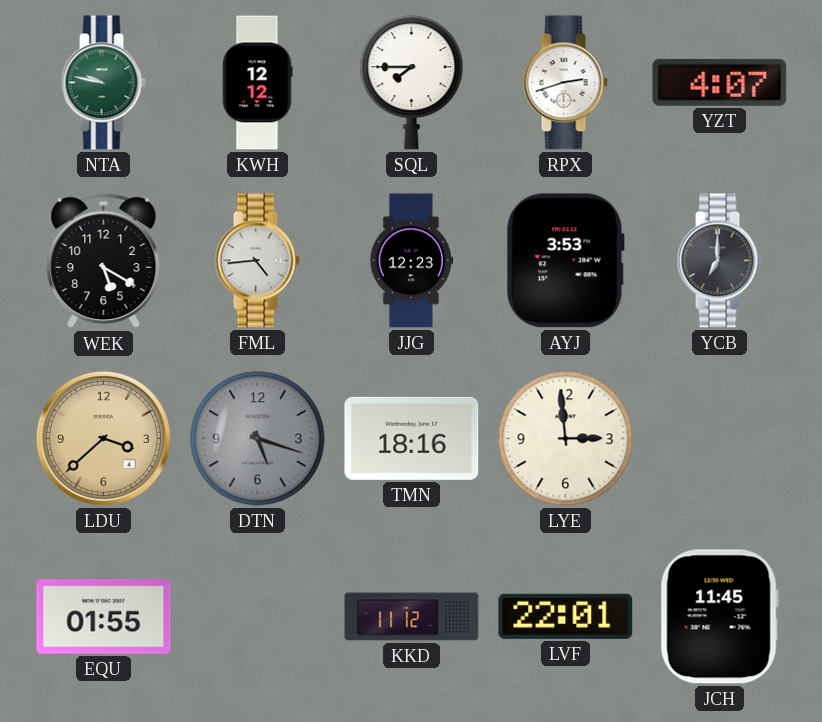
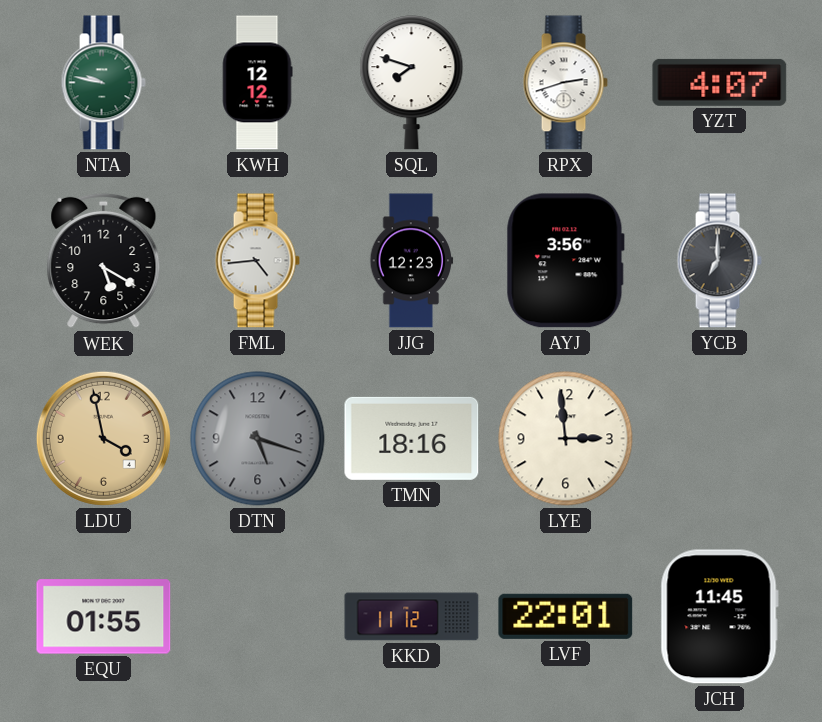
SQL: 7:45 -> 7:48 (412, 83)
AYJ: 3:53 -> 3:56 (565, 261)
LDU: 3:38 -> 3:58 (103, 438)
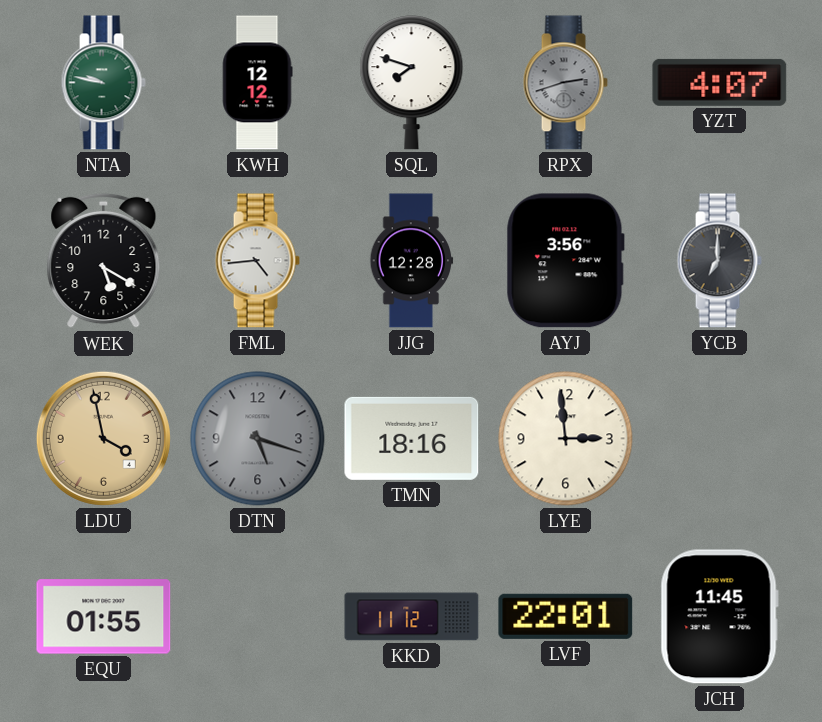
RPX dial: white -> grey (565, 83)
JJG: 12:23 -> 12:28 (412, 261)
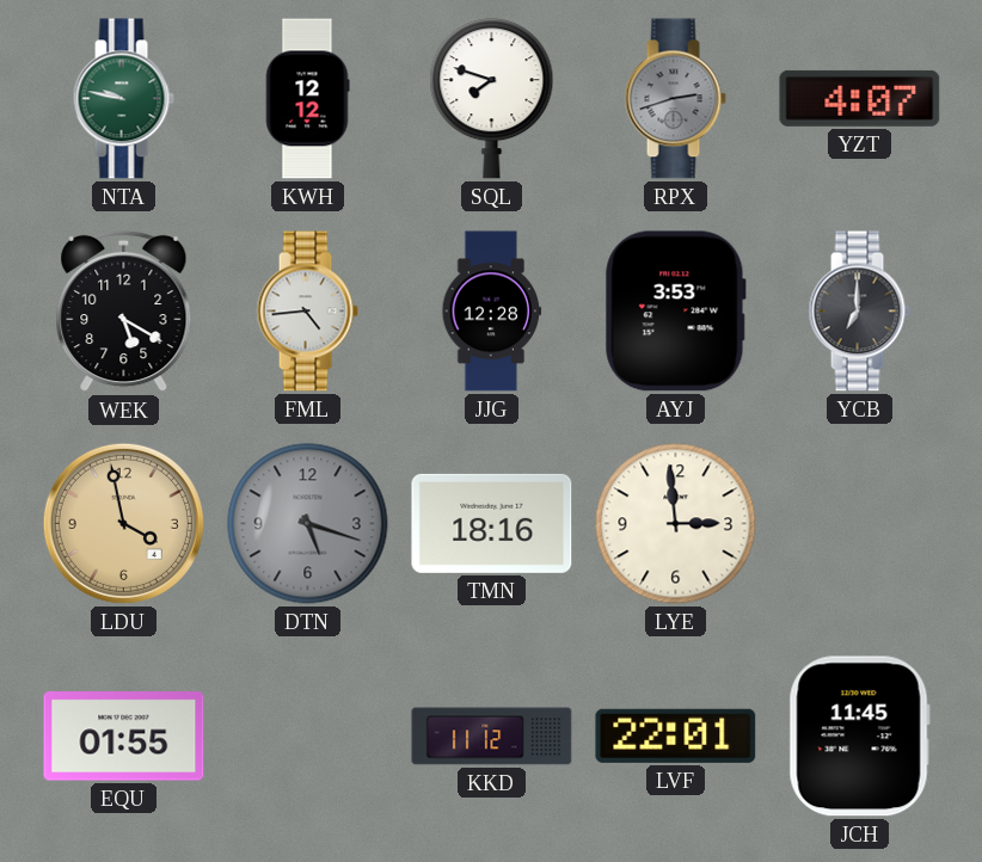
AYJ: 3:56 -> 3:53 (675, 312)
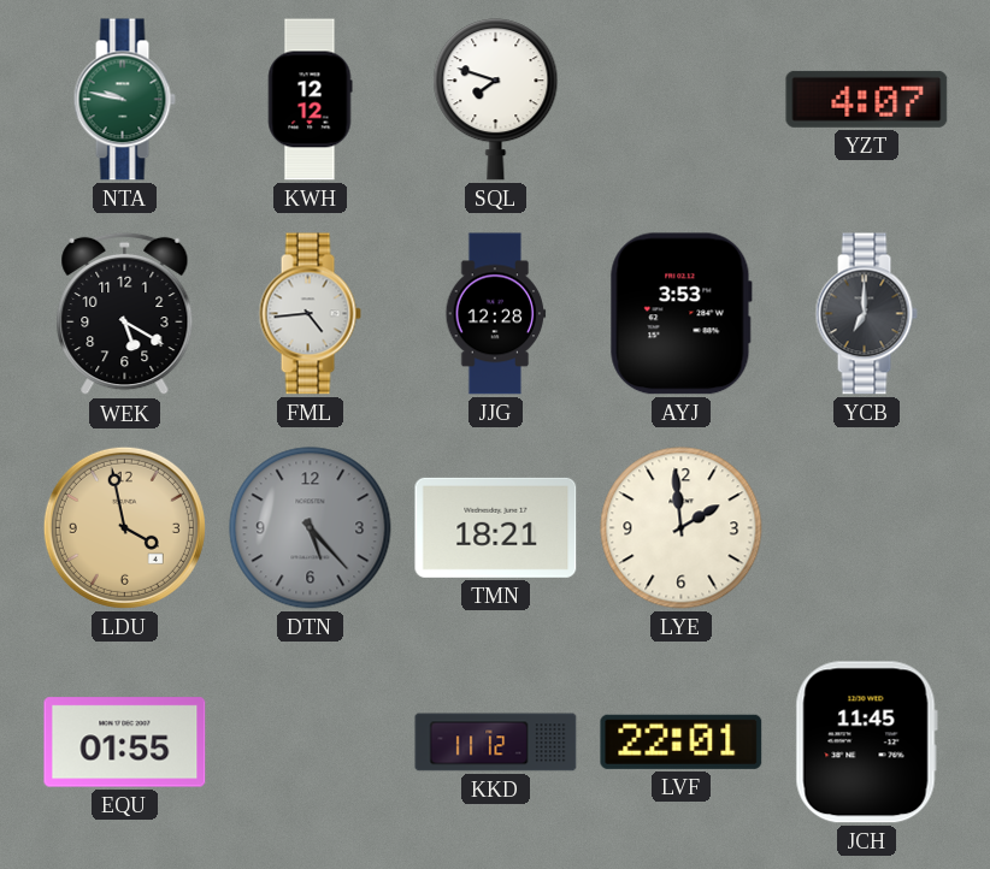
RPX: 2:42 -> none (675, 99)
DTN: 5:18 -> 5:23 (311, 528)
TMN: 18:16 -> 18:21 (496, 527)
LYE: 2:59 -> 1:59 (682, 528)
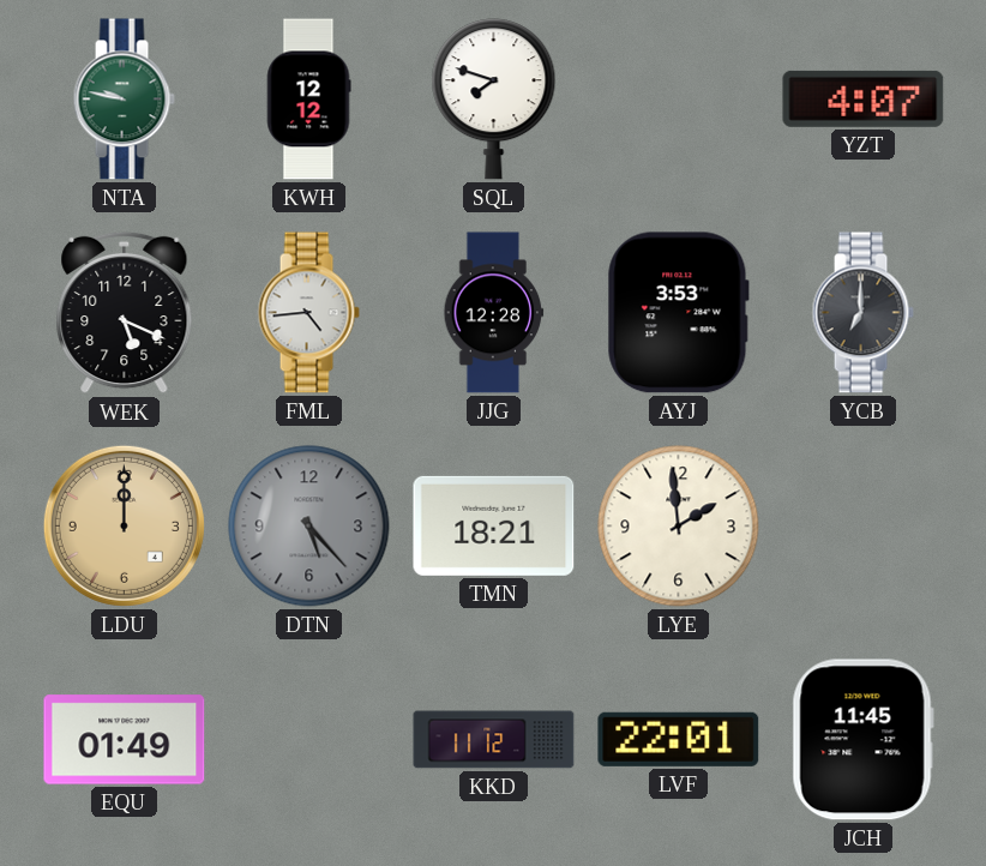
WEK: 5:20 -> 5:19 (125, 313)
LDU: 3:58 -> 12:00 (124, 525)
EQU: 01:55 -> 01:49 (125, 740)
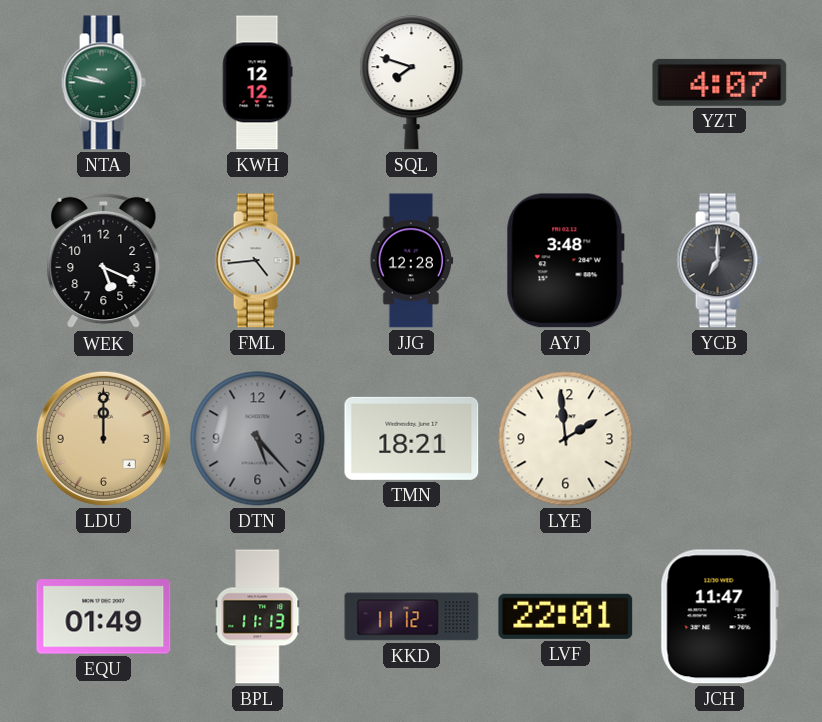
AYJ: 3:53 -> 3:48 (565, 261)
BPL: none -> 11:13 (258, 617)
JCH: 11:45 -> 11:47 (719, 617)
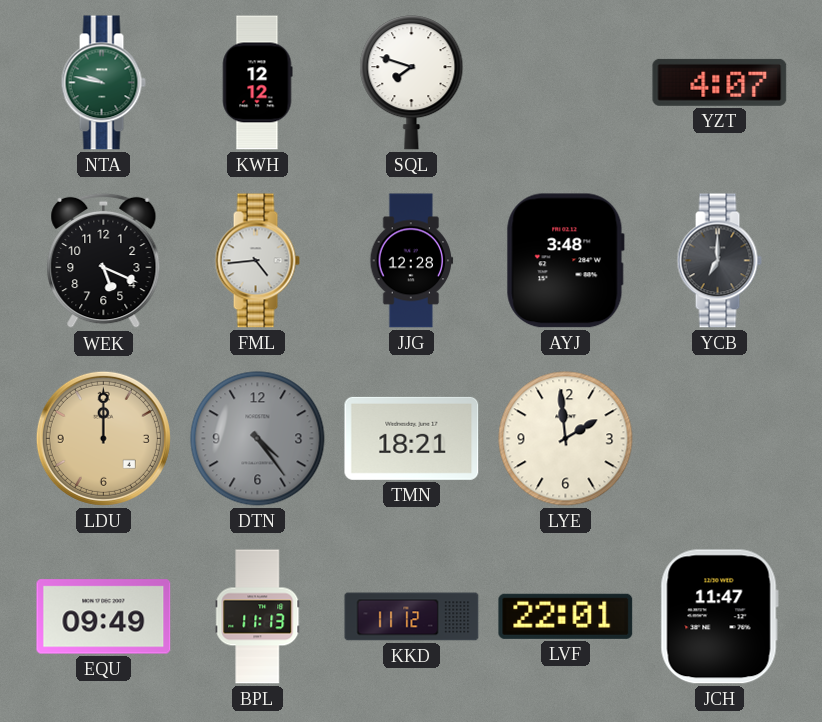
DTN: 5:23 -> 4:24 (258, 439)
EQU: 01:49 -> 09:49 (104, 617)
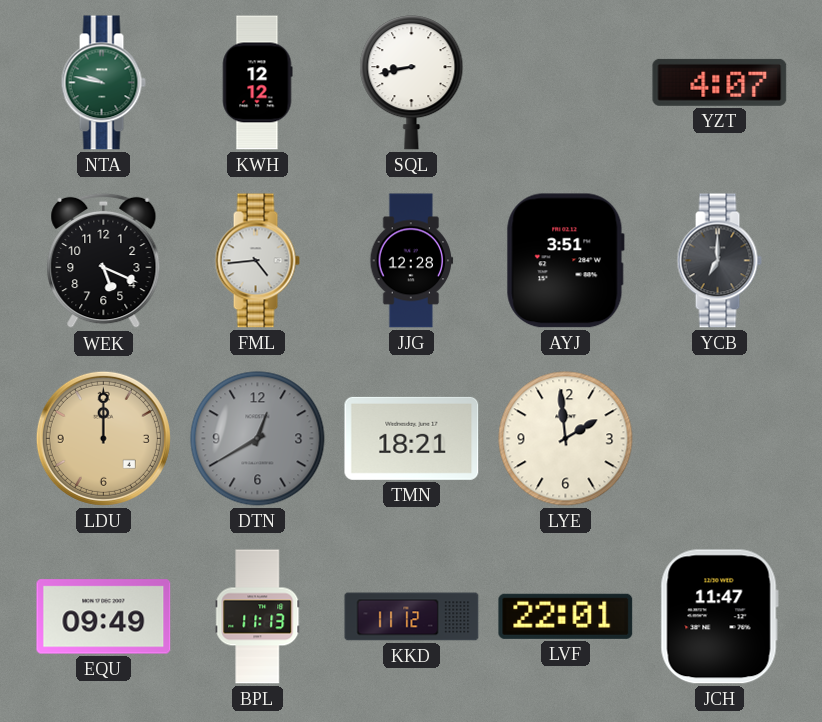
SQL: 7:48 -> 8:43 (412, 83)
AYJ: 3:48 -> 3:51 (565, 261)
DTN: 4:24 -> 12:40 (258, 439)
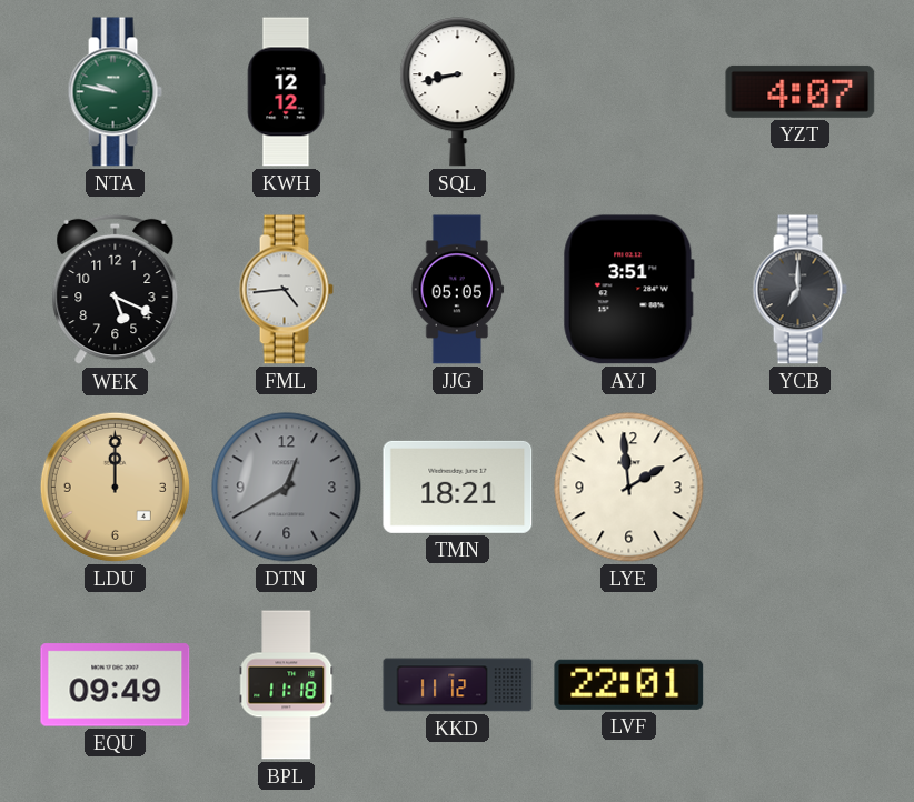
JJG: 12:28 -> 05:05 (458, 290)
BPL: 11:13 -> 11:18 (287, 685)
JCH: 11:47 -> none (719, 617)
